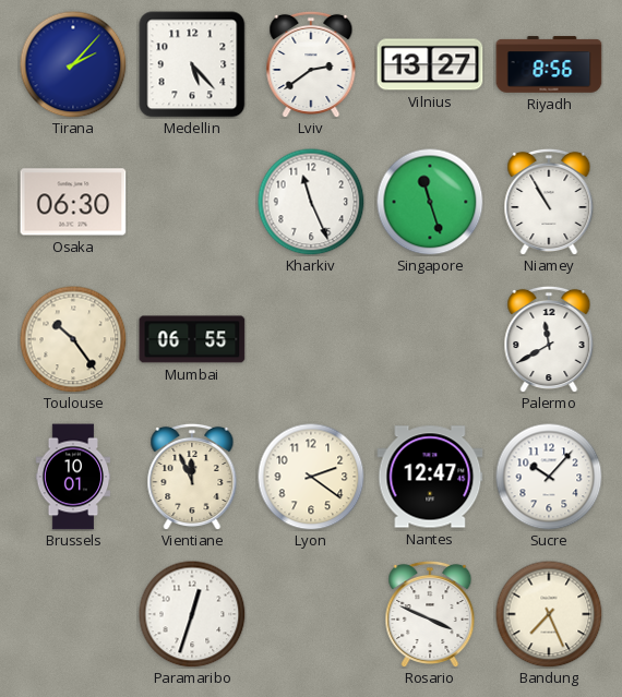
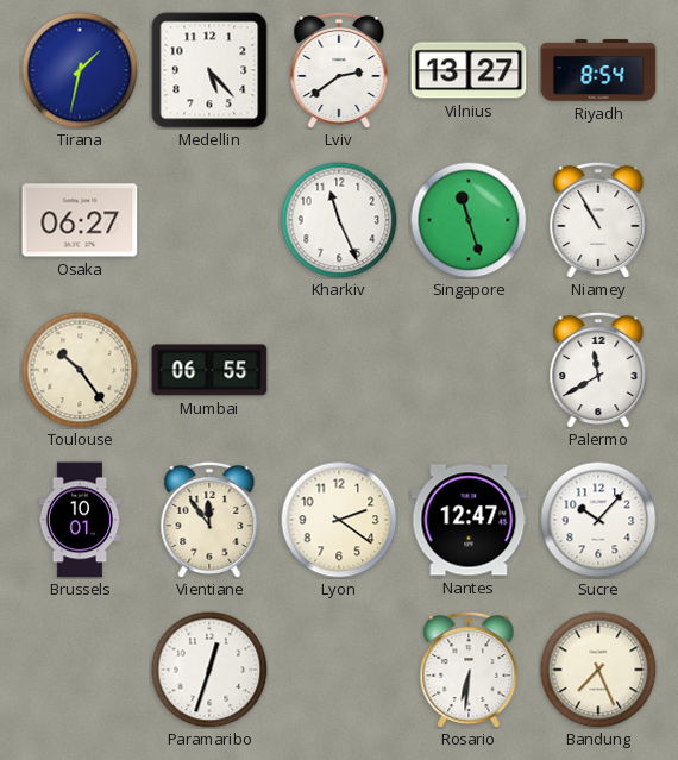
Tirana: 2:07 -> 1:32 (80, 70)
Riyadh: 8:56 -> 8:54 (598, 70)
Osaka: 06:30 -> 06:27 (80, 220)
Vientiane: 11:56 -> 11:54 (209, 520)
Rosario: 3:49 -> 6:31 (469, 670)
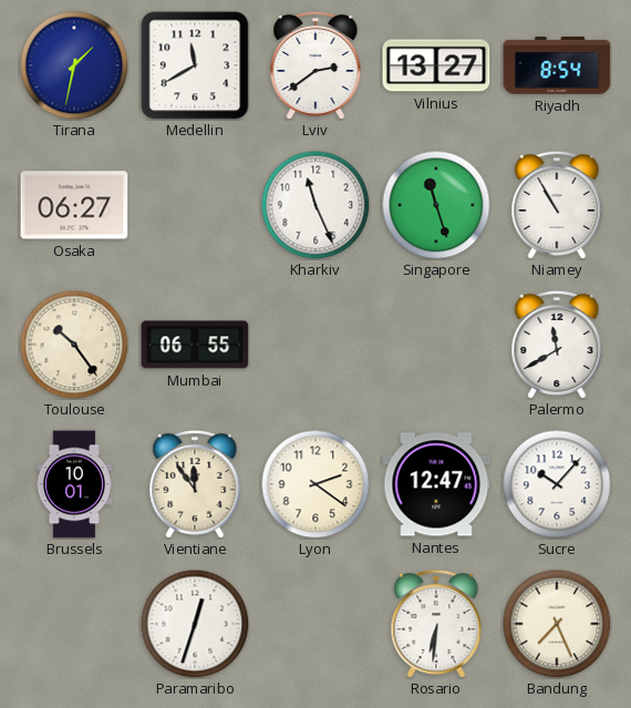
Medellin: 5:23 -> 11:40 (195, 65)
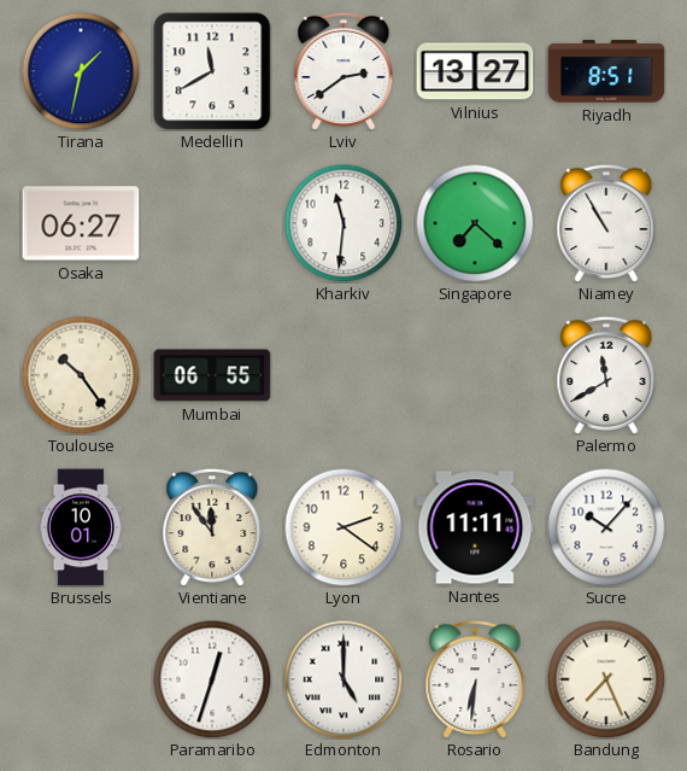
Riyadh: 8:54 -> 8:51 (606, 71)
Kharkiv: 11:26 -> 11:31 (343, 223)
Singapore: 11:27 -> 7:22 (475, 223)
Nantes: 12:47 -> 11:11 (475, 527)
Edmonton: none -> 5:00 (343, 679)
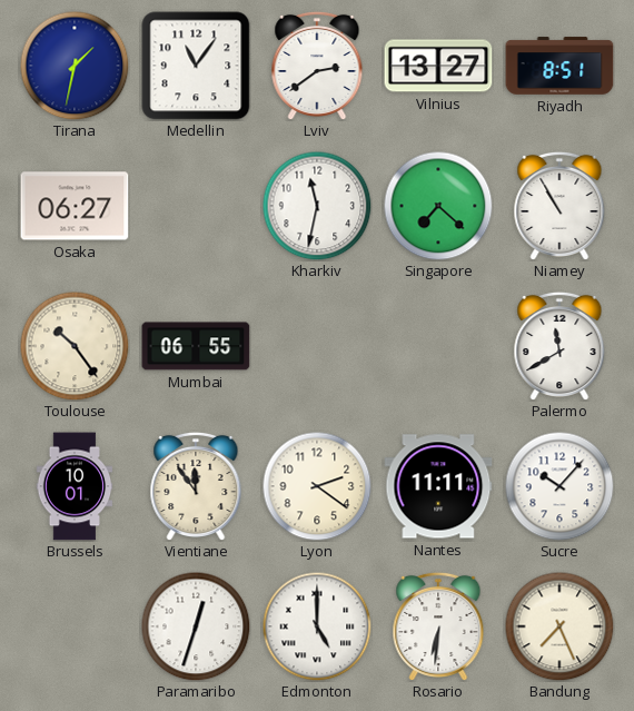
Medellin: 11:40 -> 11:06 (196, 66)
Kharkiv: 11:31 -> 11:32 (317, 206)
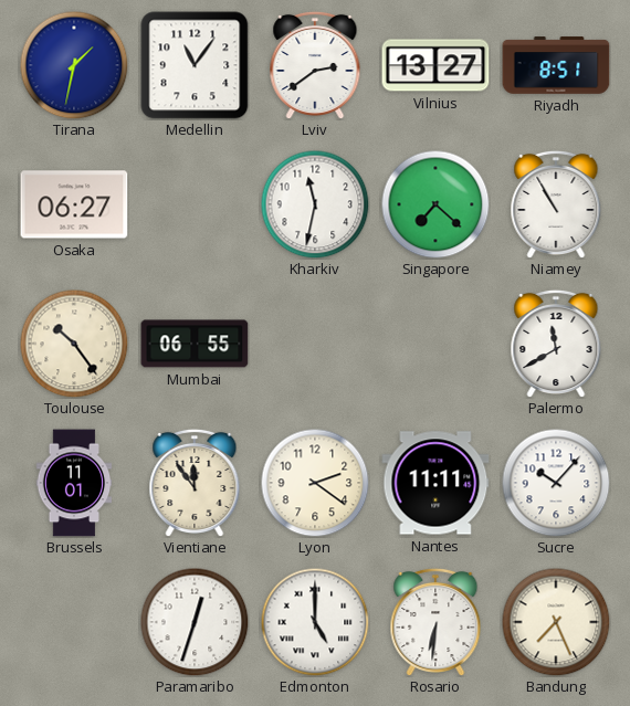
Brussels: 10:01 -> 11:01 (74, 483)
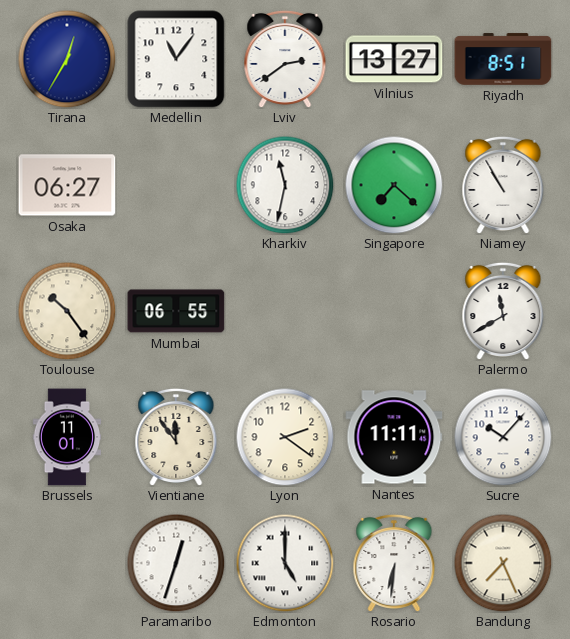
Tirana: 1:32 -> 12:35 (67, 59)
